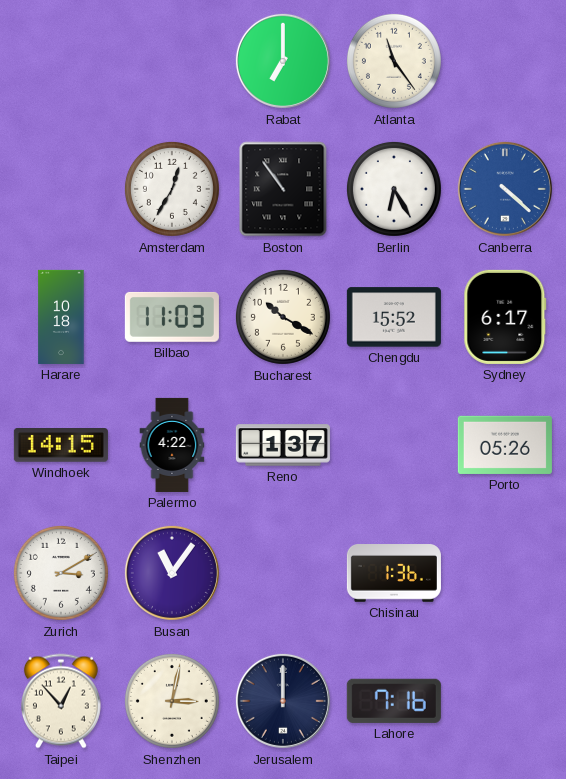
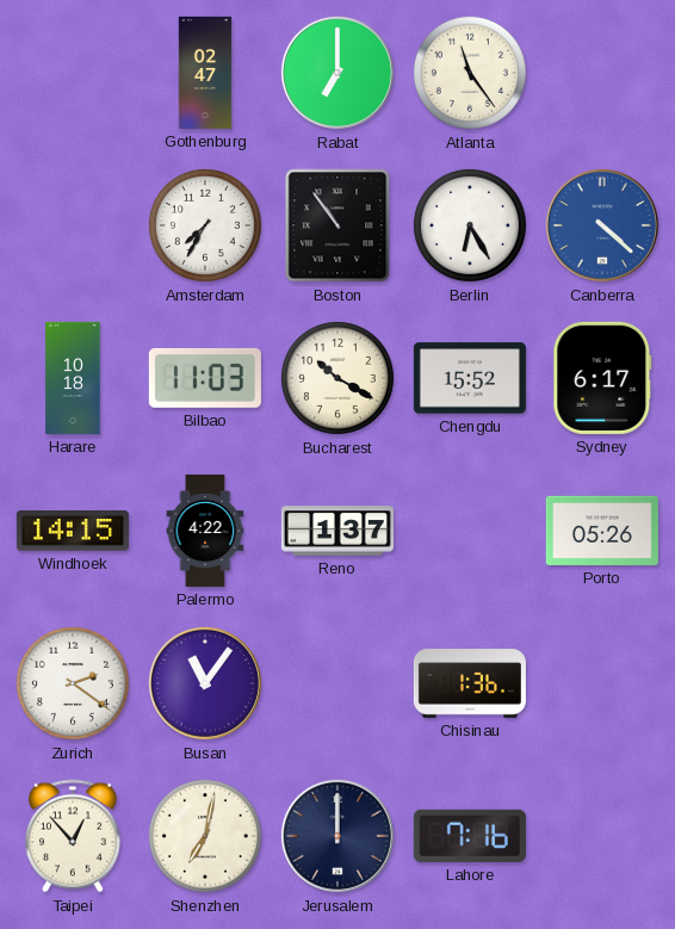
Gothenburg: none -> 02:47 (205, 73)
Amsterdam: 12:35 -> 7:35 (205, 225)
Zurich: 3:10 -> 2:21 (73, 683)
Shenzhen: 3:02 -> 7:02 (205, 836)
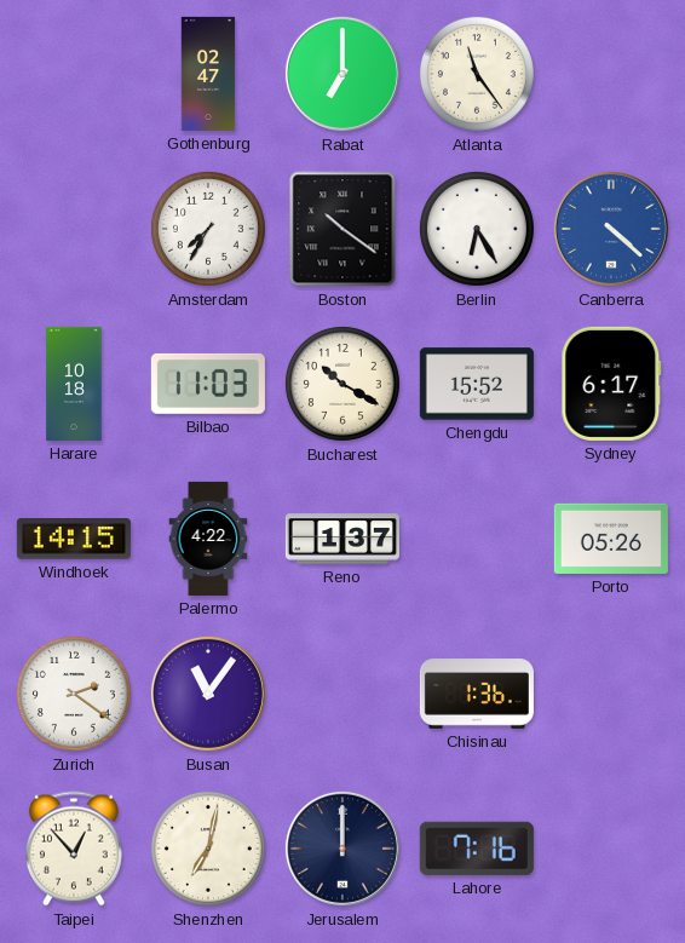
Boston: 10:54 -> 10:21 (342, 229)
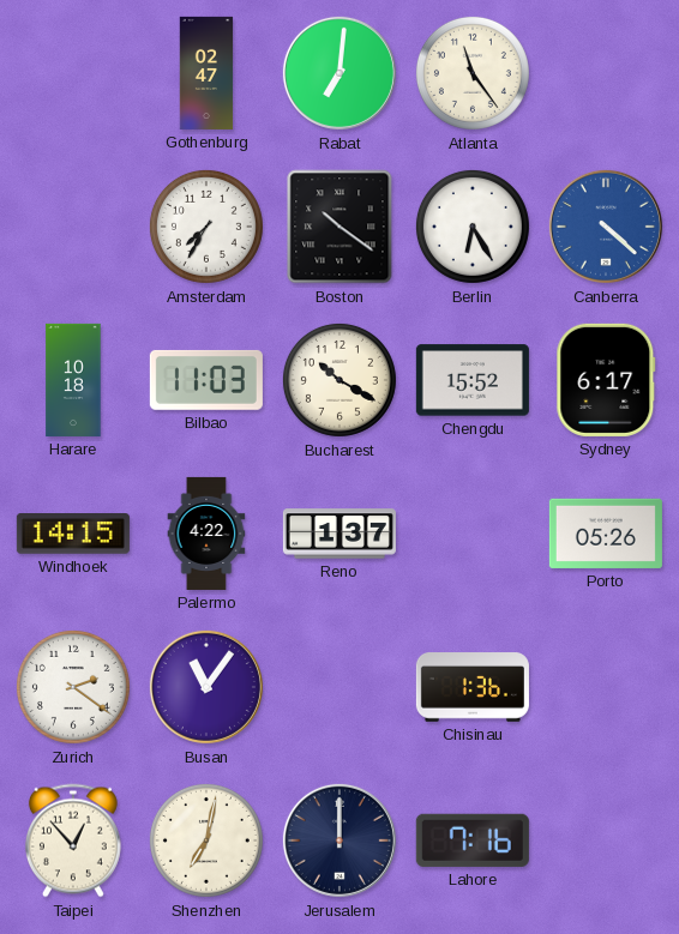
Rabat: 7:00 -> 7:01 (339, 73)
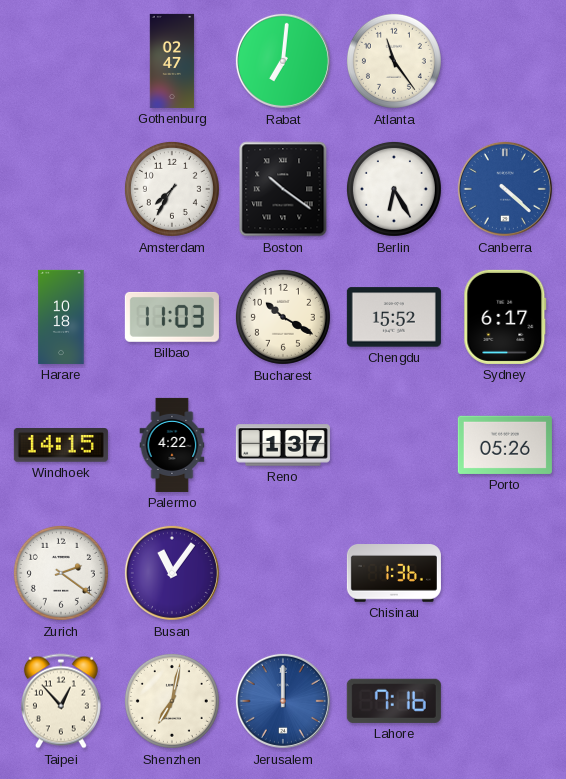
Jerusalem dial: navy -> blue (283, 701)
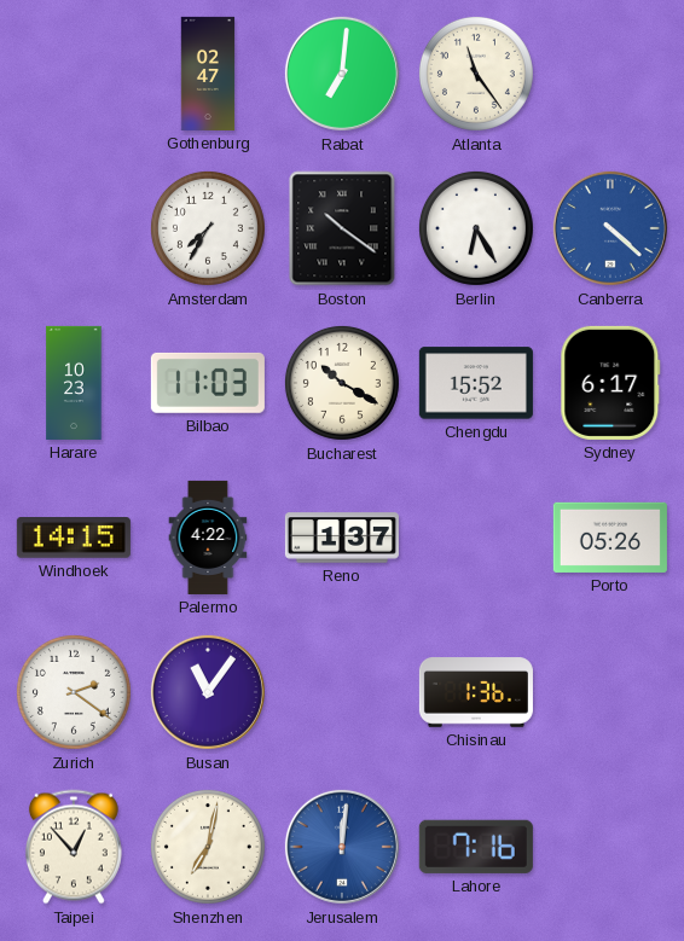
Harare: 10:18 -> 10:23 (74, 383)
Jerusalem: 12:00 -> 12:01 (342, 847)
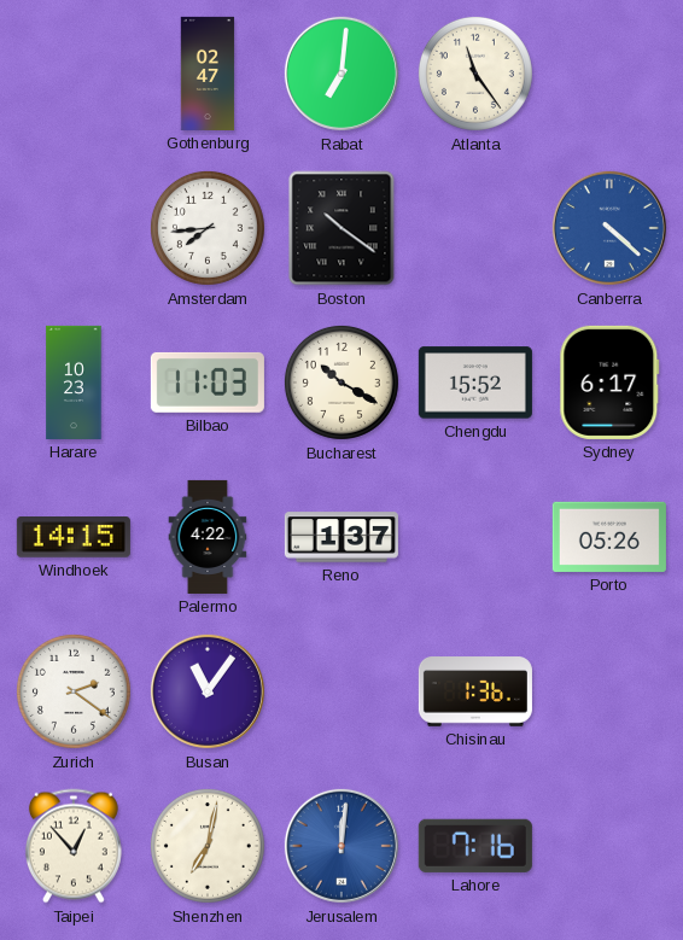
Amsterdam: 7:35 -> 7:44 (208, 228)
Berlin: 6:25 -> none (476, 228)
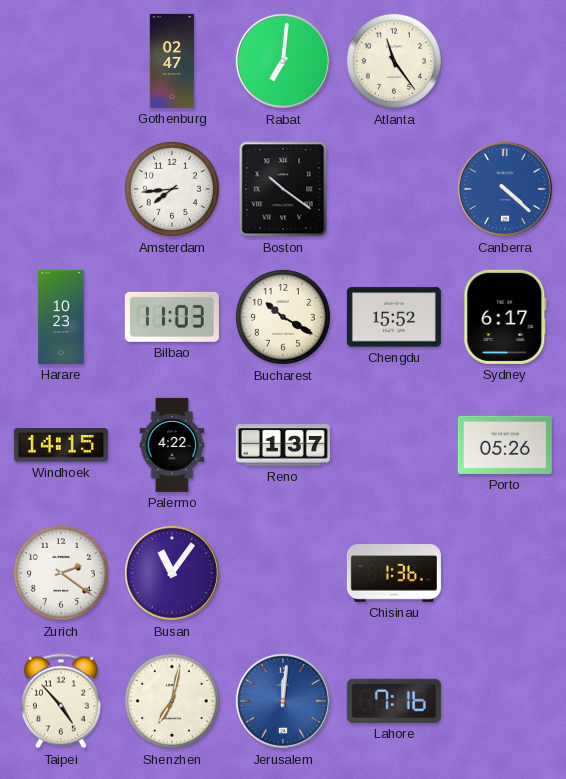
Taipei: 12:53 -> 4:53 (61, 701)
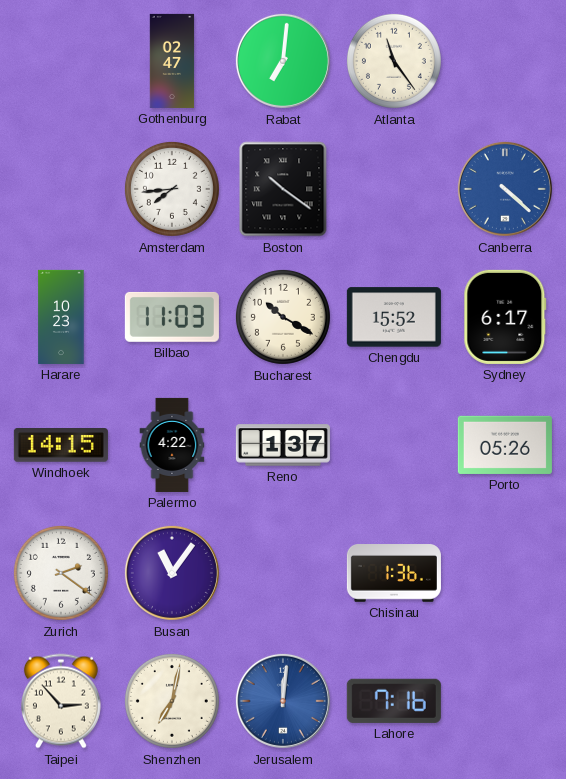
Taipei: 4:53 -> 2:53 (61, 701)
